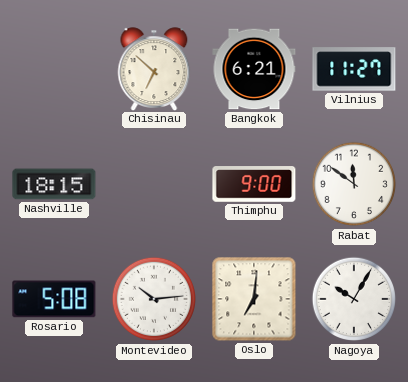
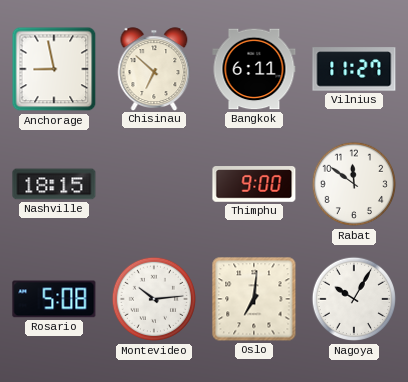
Anchorage: none -> 8:58 (54, 69)
Bangkok: 6:21 -> 6:11 (254, 69)
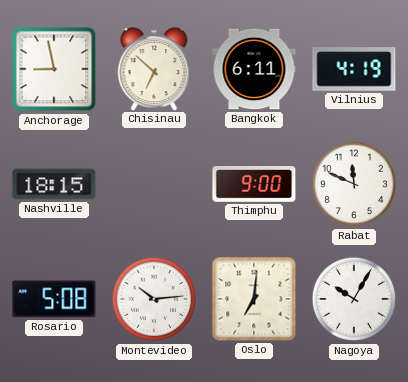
Vilnius: 11:27 -> 4:19 (354, 69)
Rabat: 11:51 -> 11:49 (354, 184)
